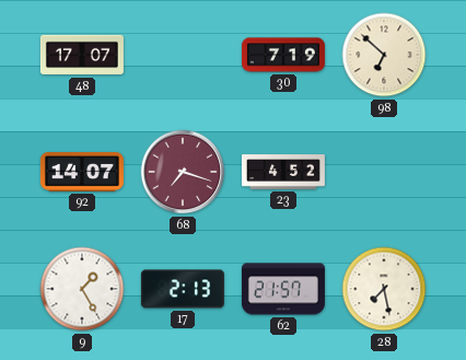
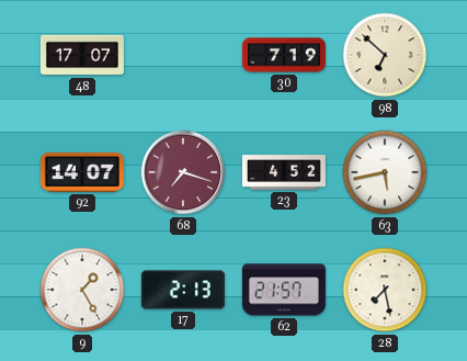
63: none -> 5:43 (385, 172)
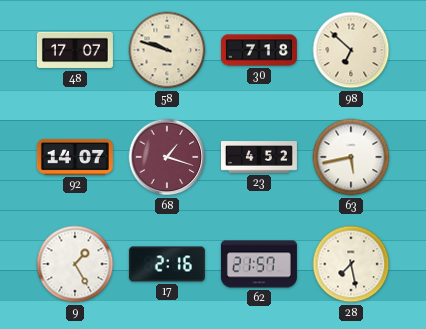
58: none -> 9:48 (167, 50)
30: 7:19 -> 7:18 (259, 50)
68: 7:18 -> 1:18 (167, 157)
17: 2:13 -> 2:16 (167, 264)
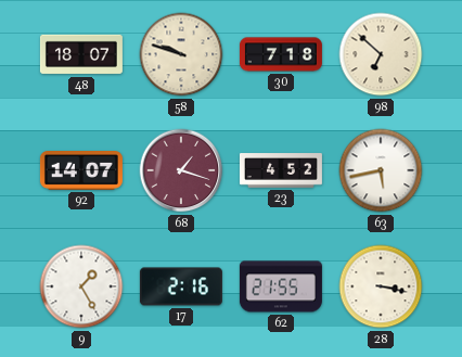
48: 17:07 -> 18:07 (81, 54)
62: 21:57 -> 21:55 (281, 286)
28: 7:28 -> 3:17 (381, 286)
